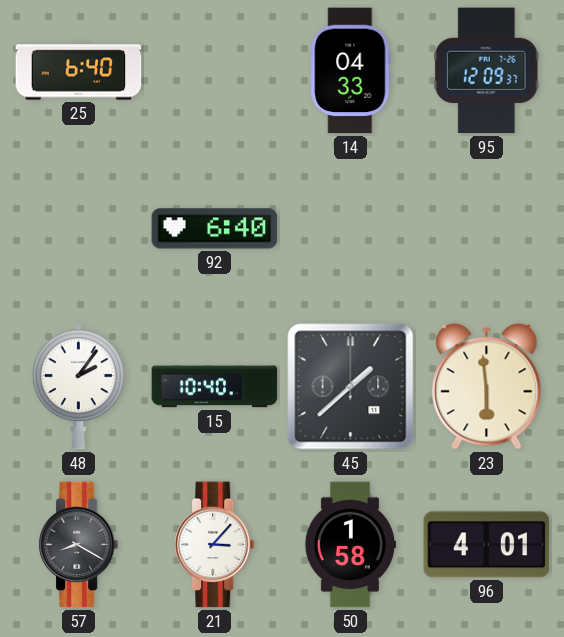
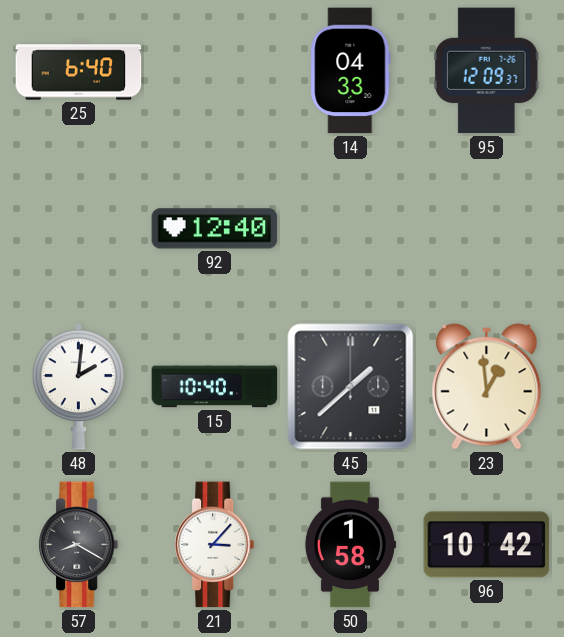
92: 6:40 -> 12:40 (215, 229)
48: 2:06 -> 2:01 (78, 387)
23: 5:59 -> 12:59 (487, 387)
96: 4:01 -> 10:42 (487, 545)
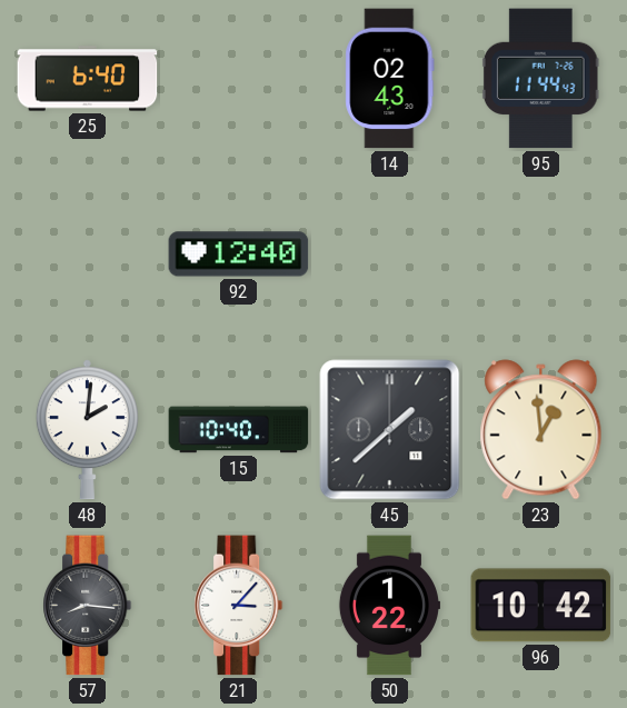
14: 04:33 -> 02:43 (390, 79)
95: 12:09 -> 11:44 (540, 79)
57: 8:20 -> 8:16 (88, 606)
50: 1:58 -> 1:22 (389, 606)
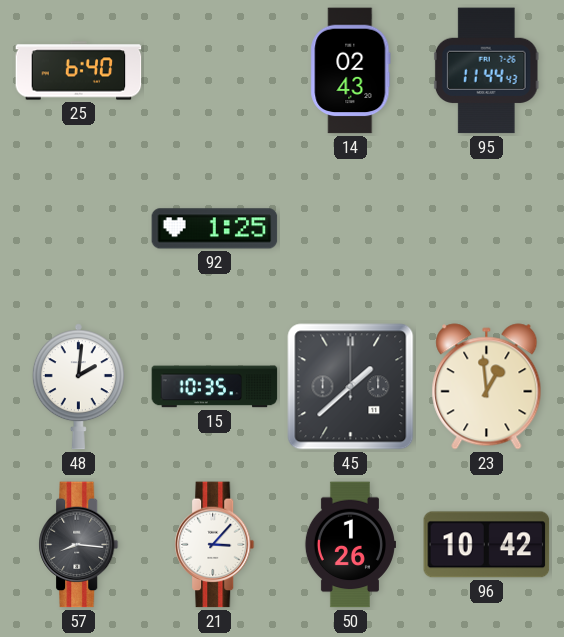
92: 12:40 -> 1:25 (215, 229)
15: 10:40 -> 10:35 (215, 387)
50: 1:22 -> 1:26 (350, 545)
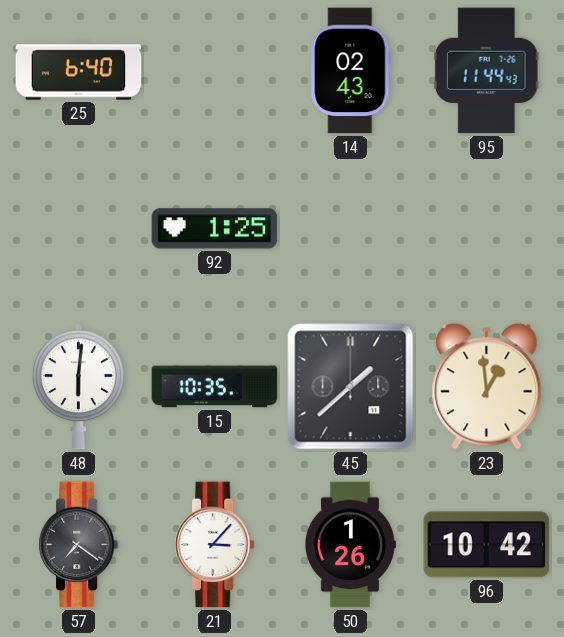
48: 2:01 -> 6:01 (78, 387)
57: 8:16 -> 7:21 (79, 545)
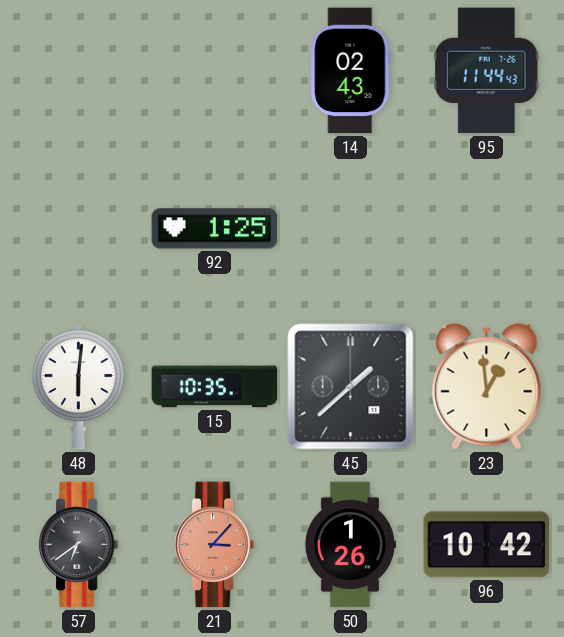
25: 6:40 -> none (79, 71)
57: 7:21 -> 6:39 (79, 545)
21 dial: white -> salmon (215, 545)
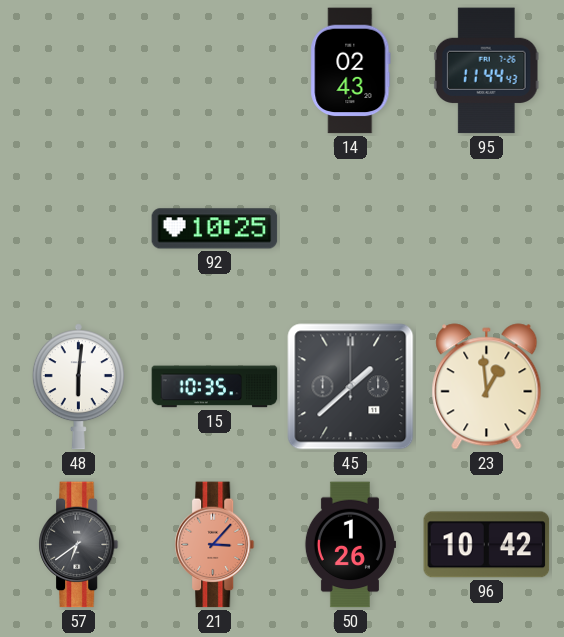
92: 1:25 -> 10:25 (215, 229)
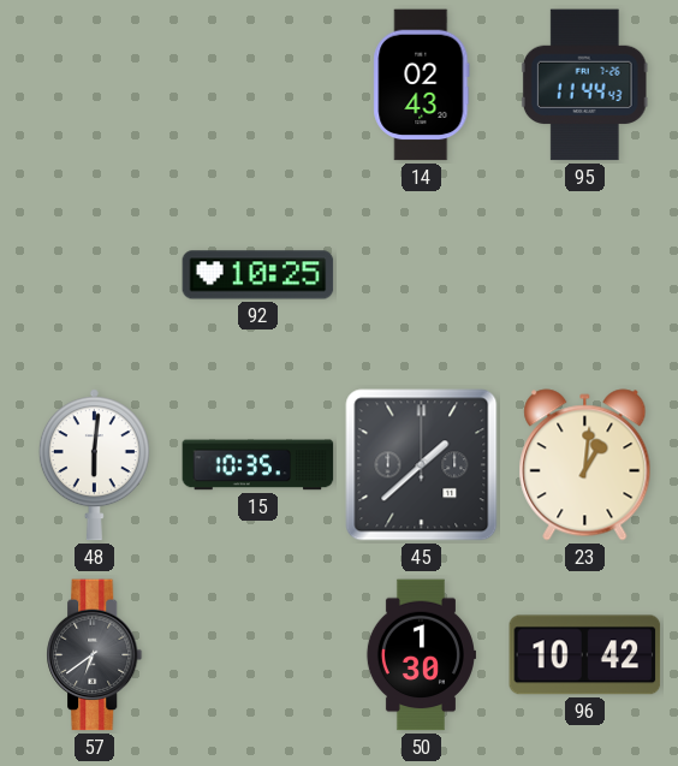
23: 12:59 -> 1:01 (585, 465)
21: 3:07 -> none (215, 545)
50: 1:26 -> 1:30 (421, 655)
